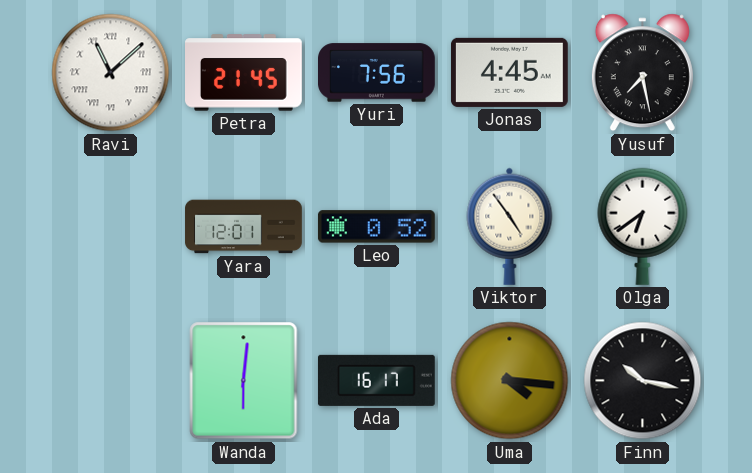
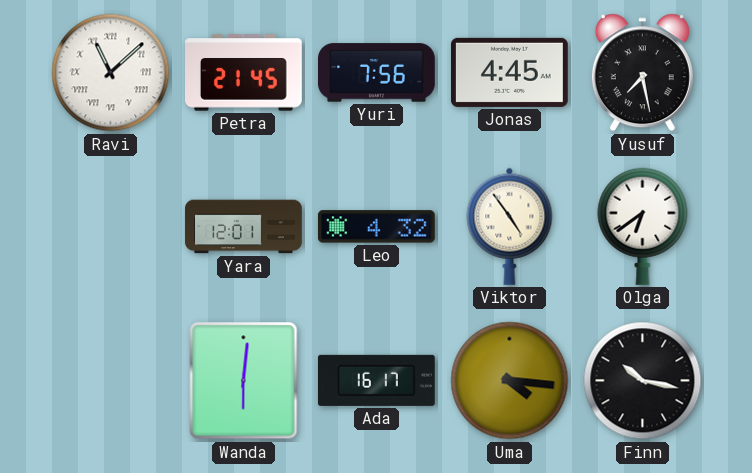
Leo: 0:52 -> 4:32 (376, 227)
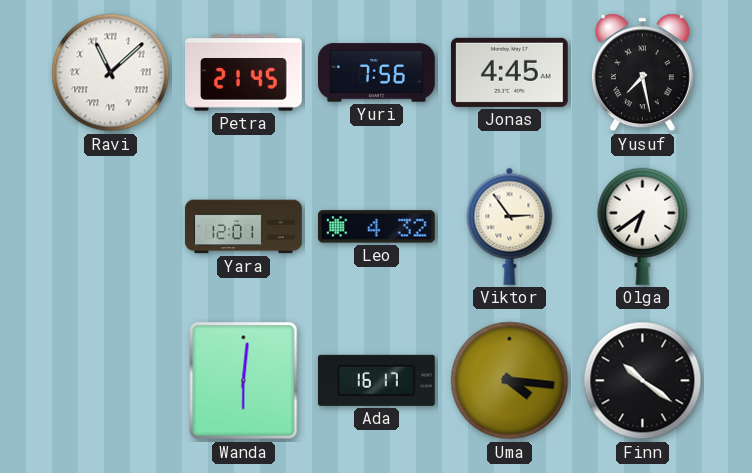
Viktor: 4:54 -> 2:54 (510, 226)
Finn: 10:17 -> 10:21 (643, 381)
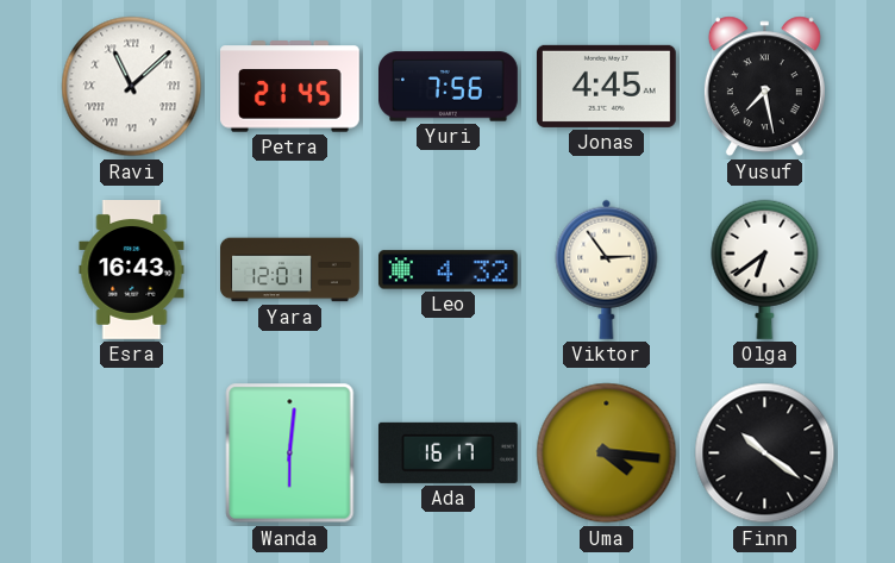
Esra: none -> 16:43 (132, 270)
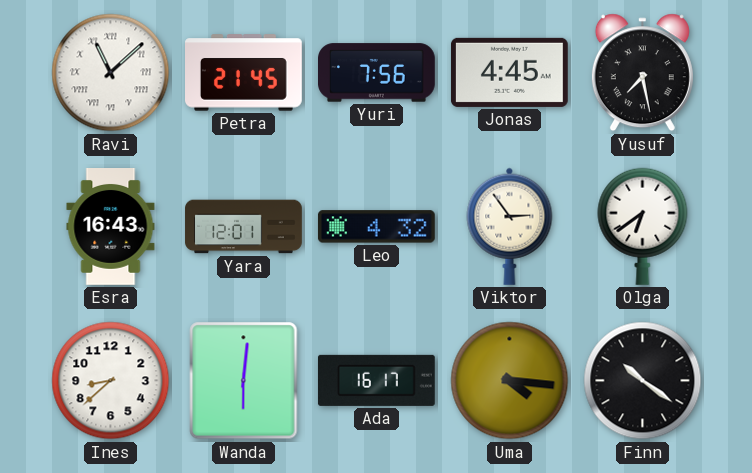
Ines: none -> 8:38 (111, 381)
